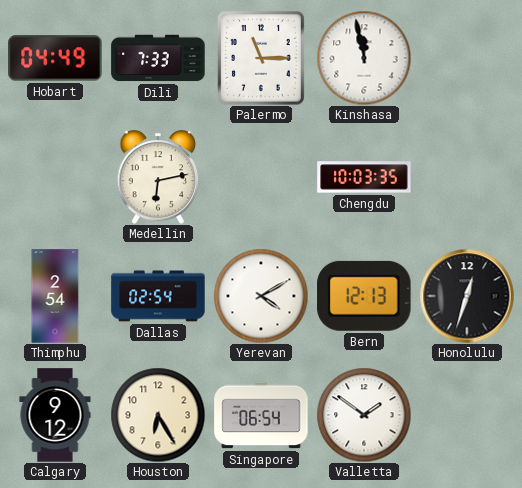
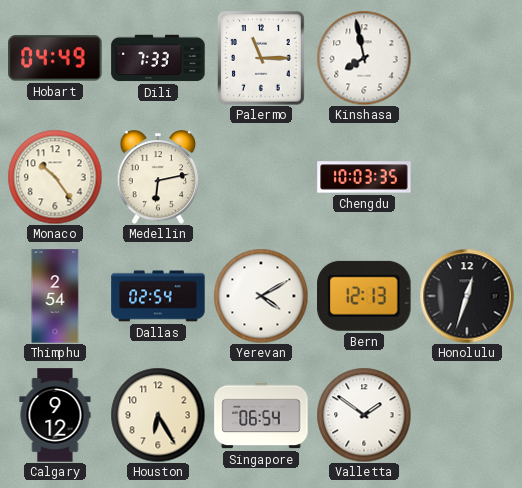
Kinshasa: 11:58 -> 7:58 (364, 58)
Monaco: none -> 10:24 (55, 177)
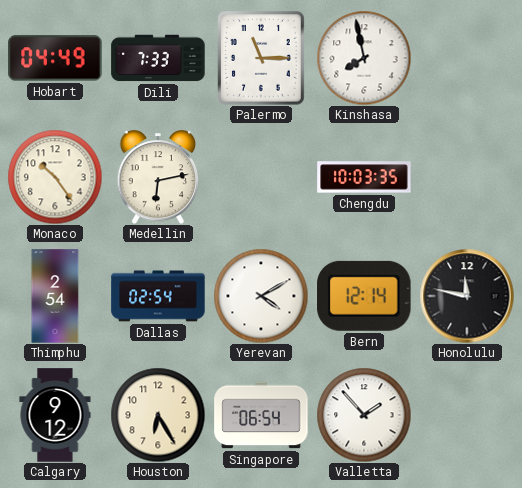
Bern: 12:13 -> 12:14 (364, 296)
Honolulu: 12:33 -> 11:47 (467, 296)
Valletta: 1:51 -> 1:53 (364, 415)
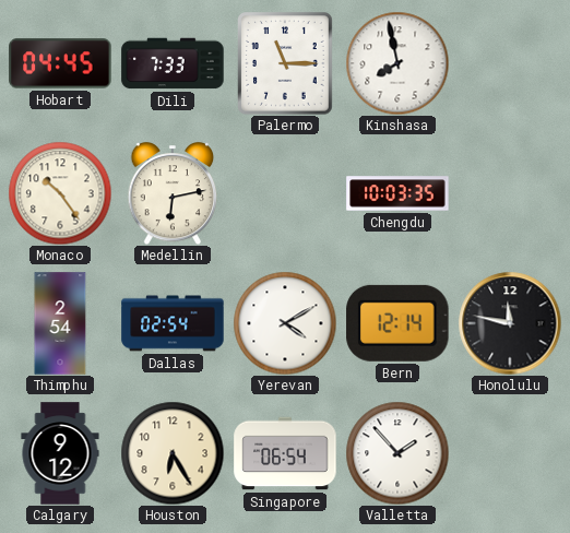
Hobart: 04:49 -> 04:45 (60, 63)
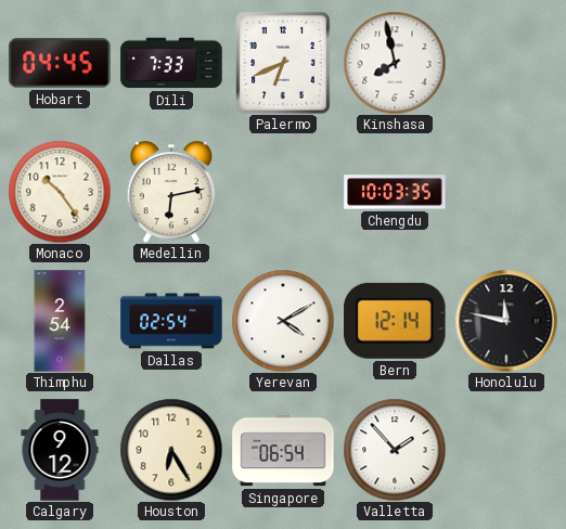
Palermo: 11:15 -> 6:41 (284, 63)
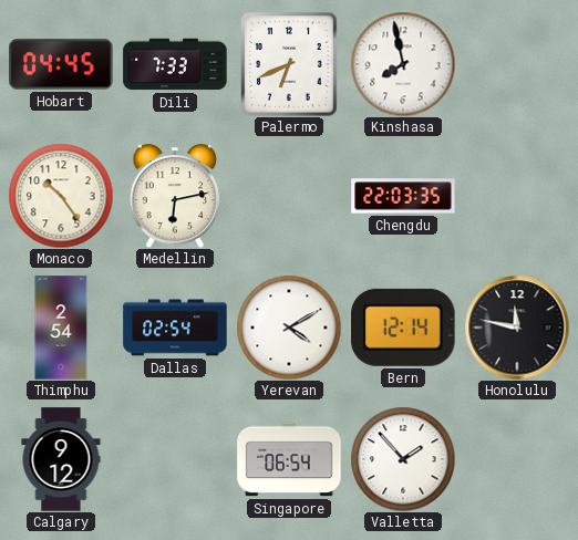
Chengdu: 10:03 -> 22:03 (403, 196)
Houston: 6:25 -> none (171, 450)
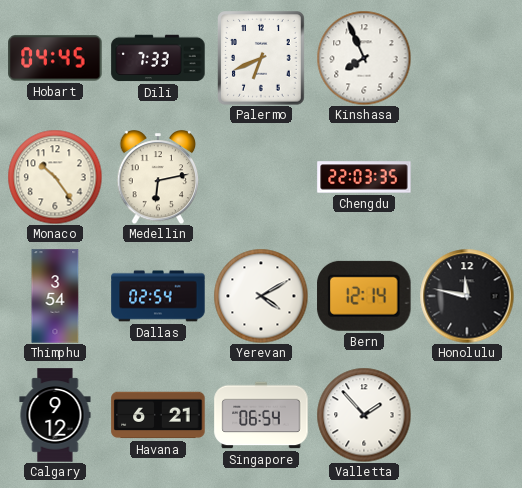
Kinshasa: 7:58 -> 7:56 (364, 58)
Thimphu: 2:54 -> 3:54 (55, 296)
Havana: none -> 6:21 (158, 415)
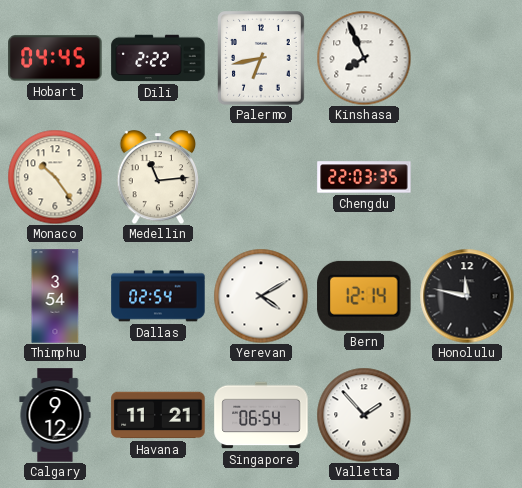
Dili: 7:33 -> 2:22 (158, 58)
Palermo: 6:41 -> 6:43 (262, 58)
Medellin: 6:13 -> 11:14 (158, 178)
Havana: 6:21 -> 11:21 (158, 415)
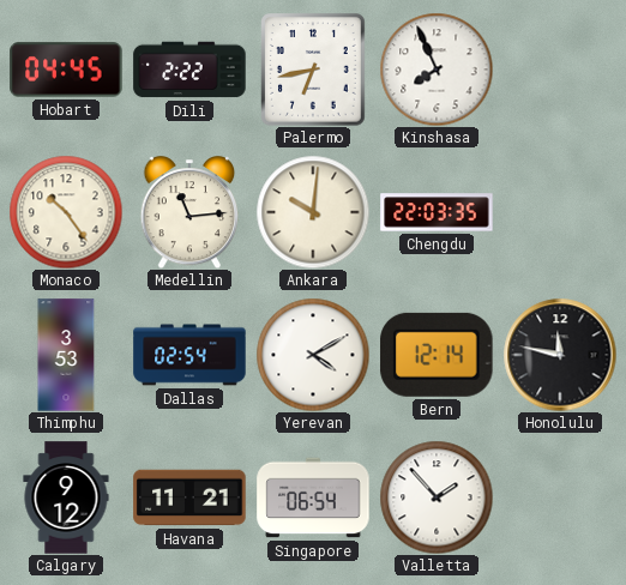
Ankara: none -> 10:01 (313, 212)
Thimphu: 3:54 -> 3:53 (66, 355)
